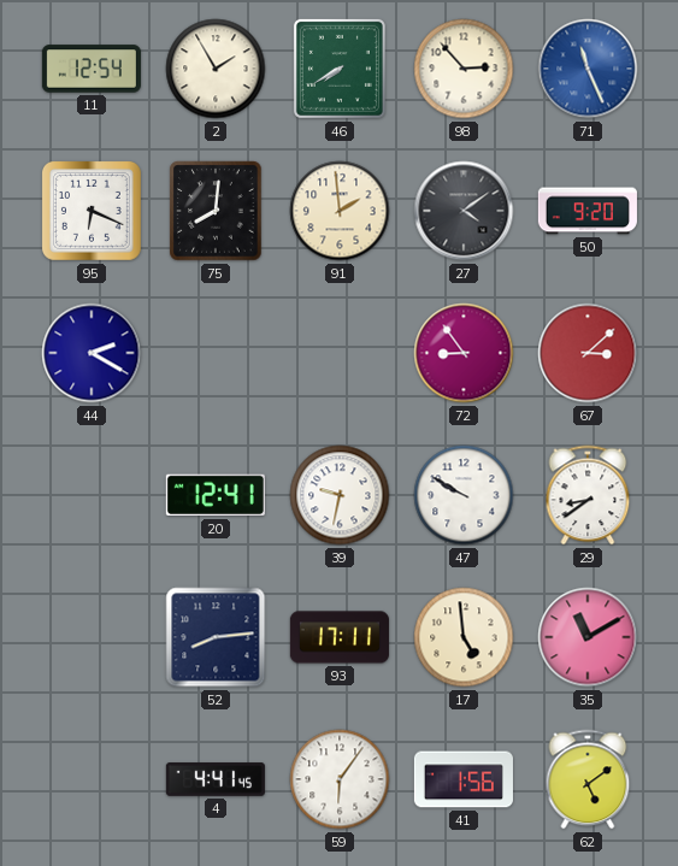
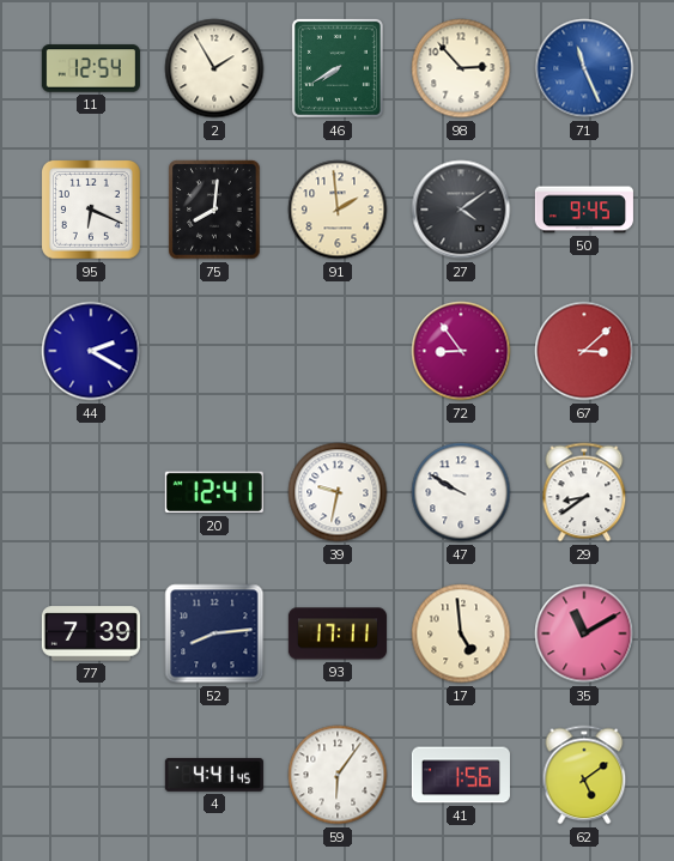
50: 9:20 -> 9:45 (584, 210)
77: none -> 7:39 (91, 633)
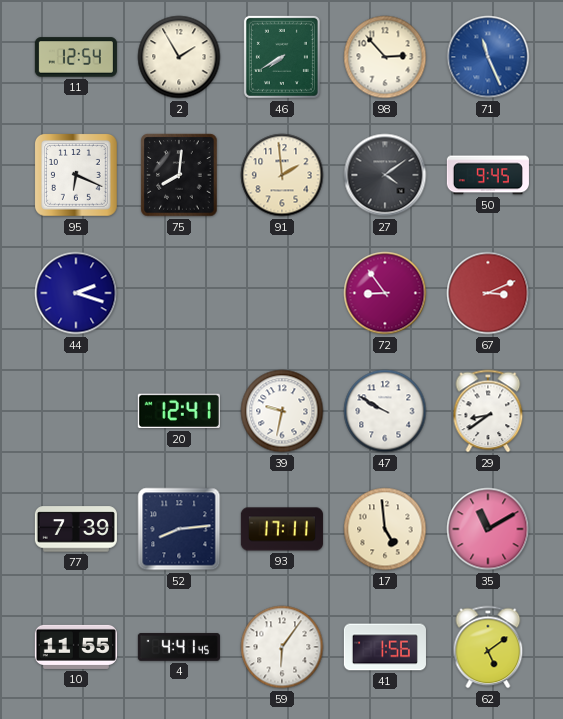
44: 2:20 -> 2:18 (76, 293)
67: 3:08 -> 3:11 (488, 293)
10: none -> 11:55 (76, 647)
